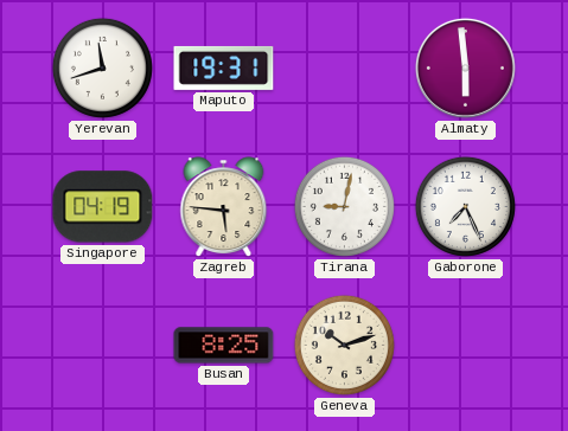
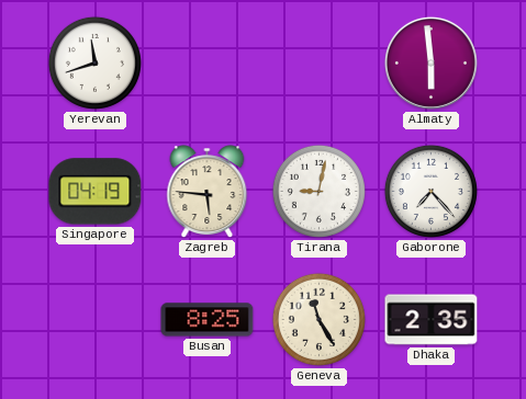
Maputo: 19:31 -> none (224, 67)
Gaborone: 7:26 -> 7:23 (430, 191)
Geneva: 10:12 -> 11:25 (318, 319)
Dhaka: none -> 2:35 (432, 320)
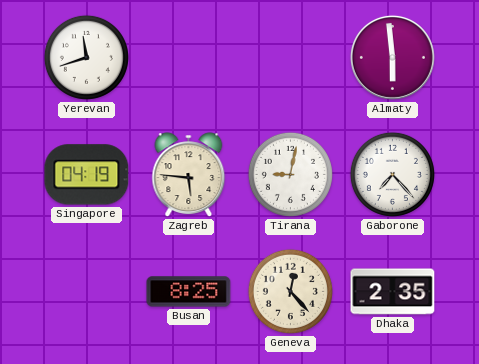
Geneva: 11:25 -> 12:23 (290, 291)
